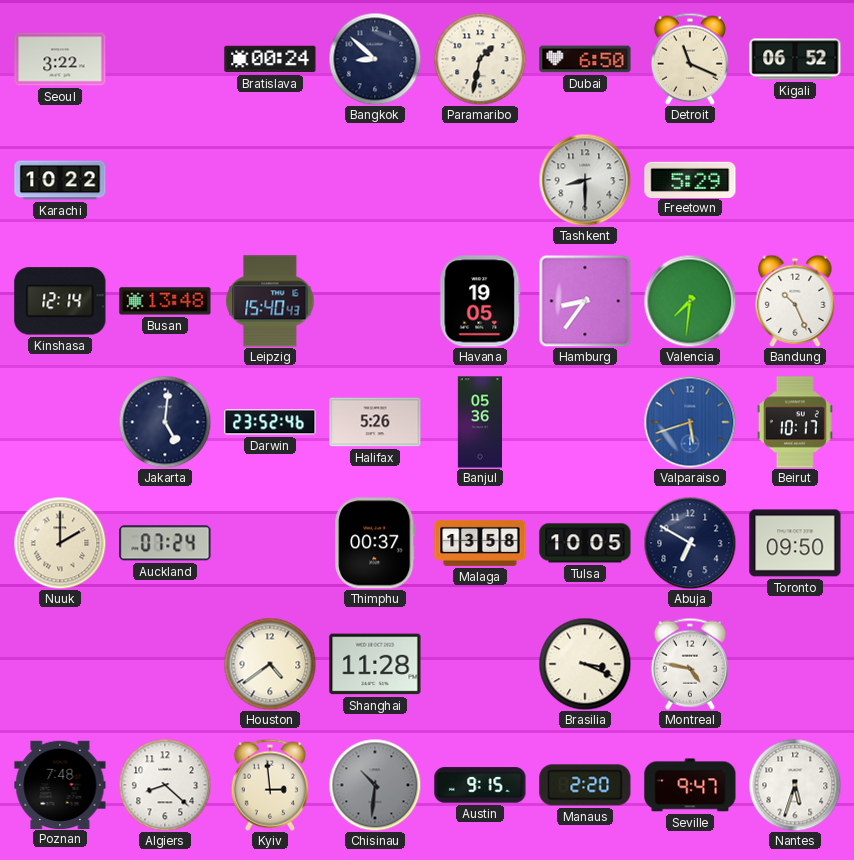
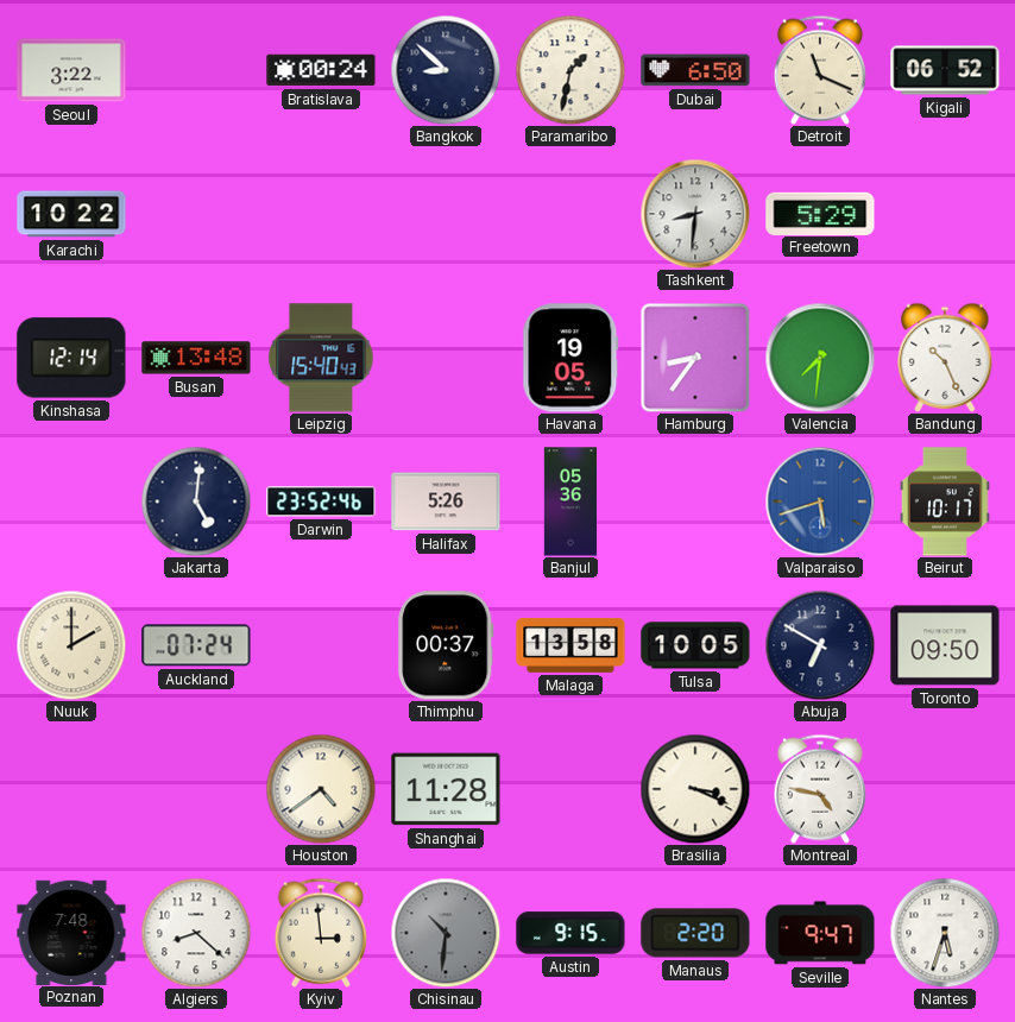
Tashkent: 8:30 -> 8:31 (695, 214)
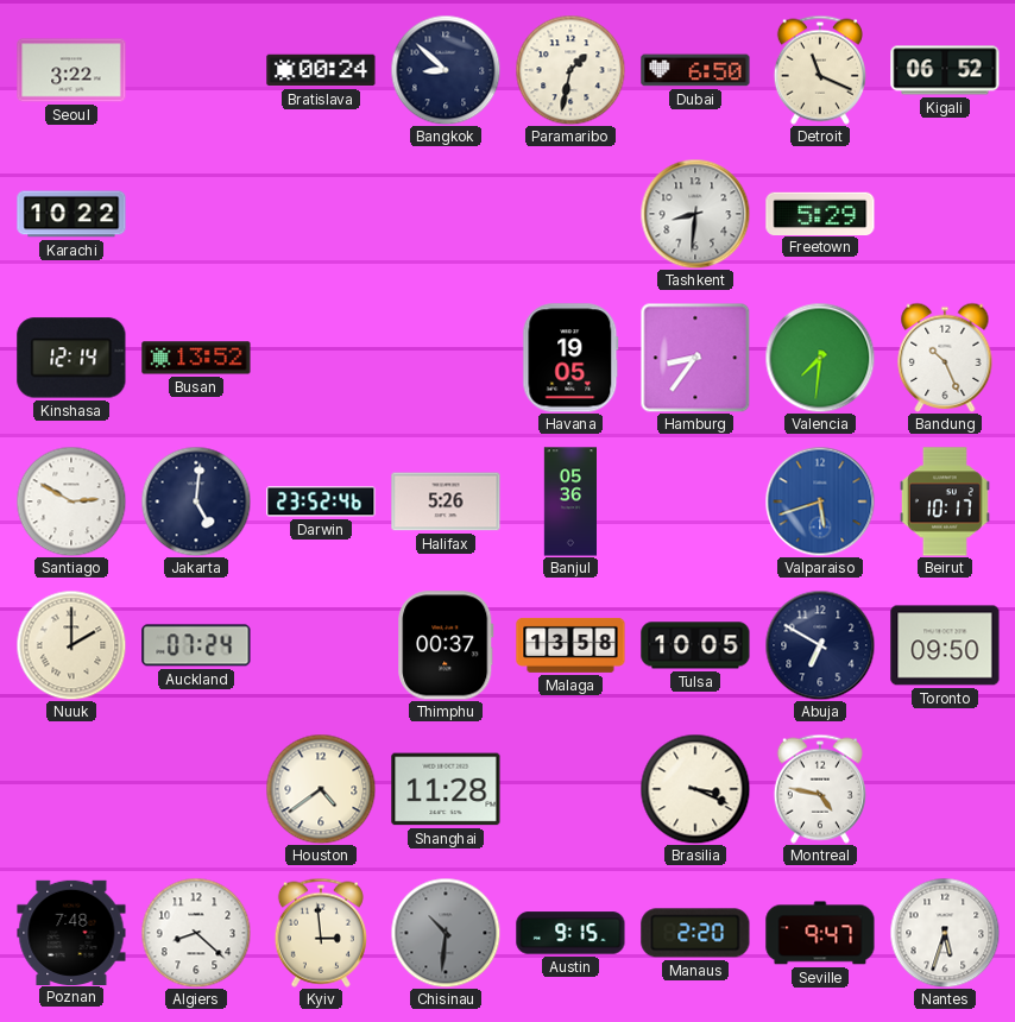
Busan: 13:48 -> 13:52 (196, 358)
Leipzig: 15:40 -> none (321, 358)
Santiago: none -> 2:50 (71, 501)
